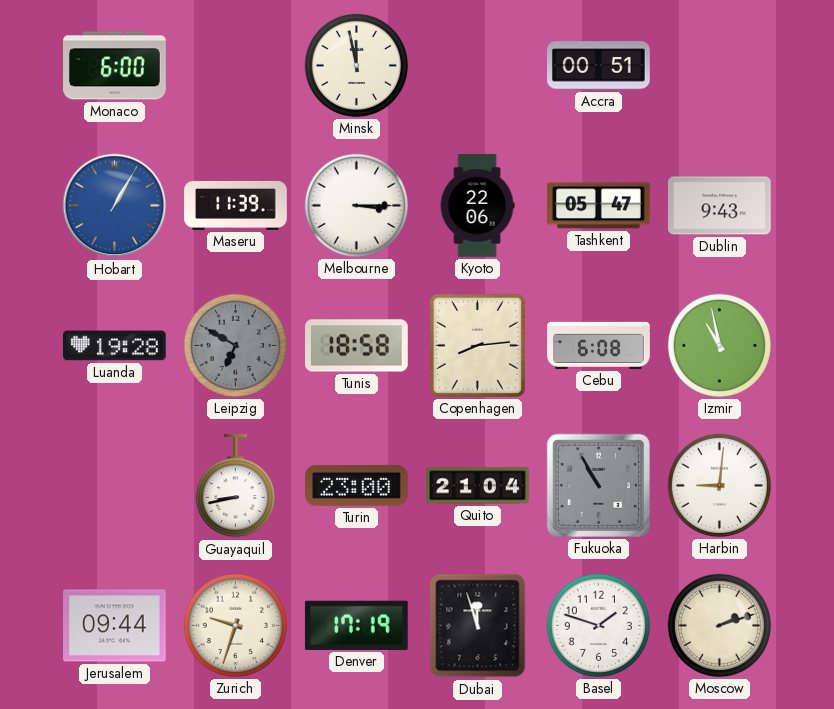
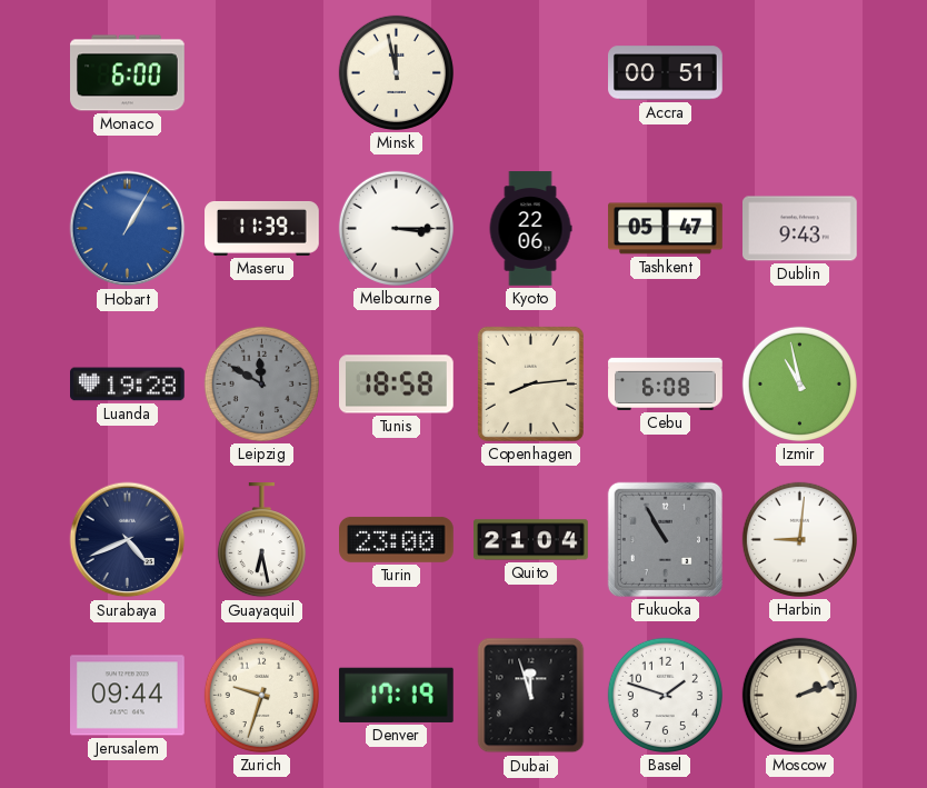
Leipzig: 6:50 -> 11:50 (261, 383)
Surabaya: none -> 4:41 (128, 540)
Guayaquil: 8:43 -> 6:28 (261, 541)
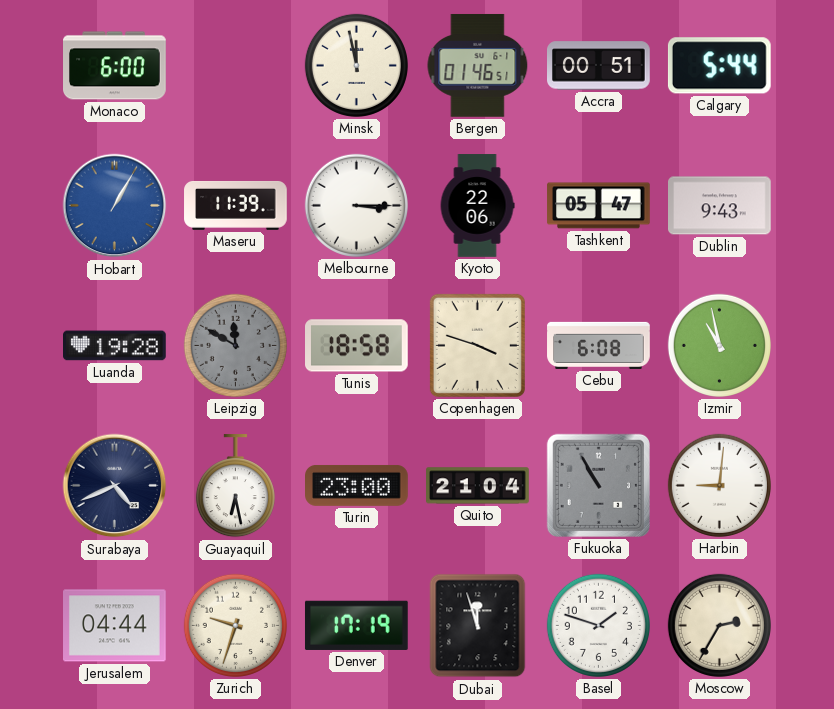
Bergen: none -> 01:46 (478, 66)
Calgary: none -> 5:44 (719, 66)
Copenhagen: 8:14 -> 3:48 (477, 345)
Jerusalem: 09:44 -> 04:44 (115, 626)
Moscow: 2:12 -> 2:35 (719, 625)
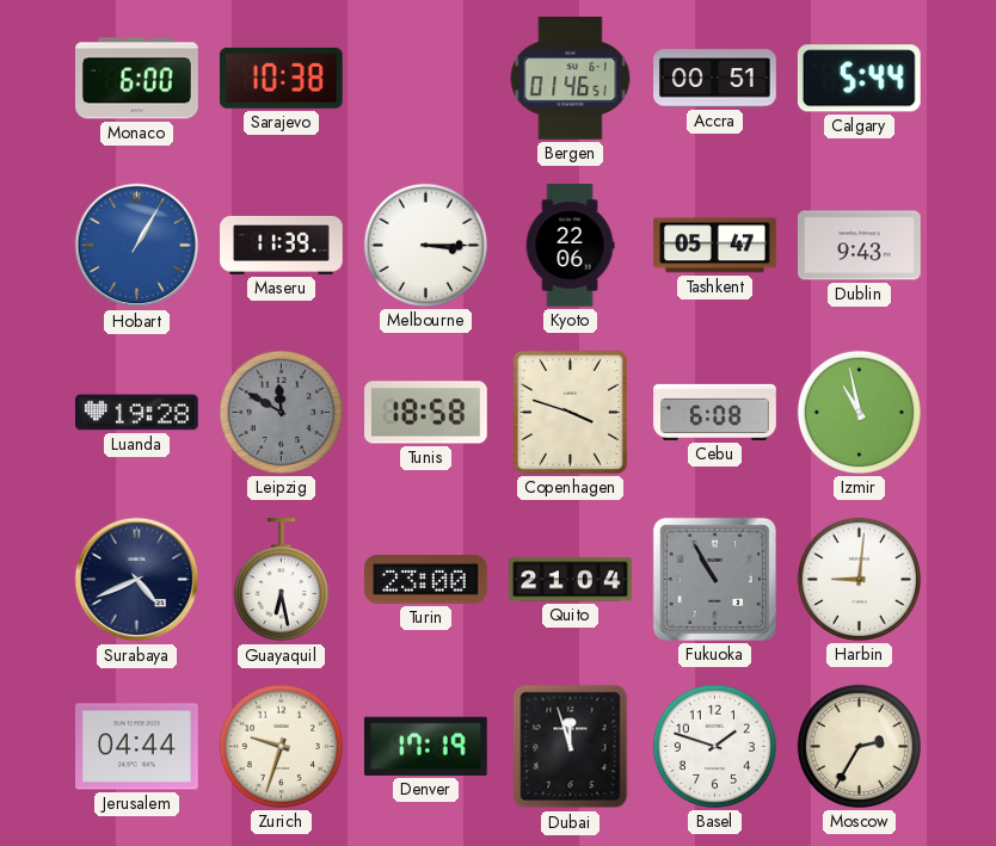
Sarajevo: none -> 10:38 (281, 78)
Minsk: 11:58 -> none (356, 65)
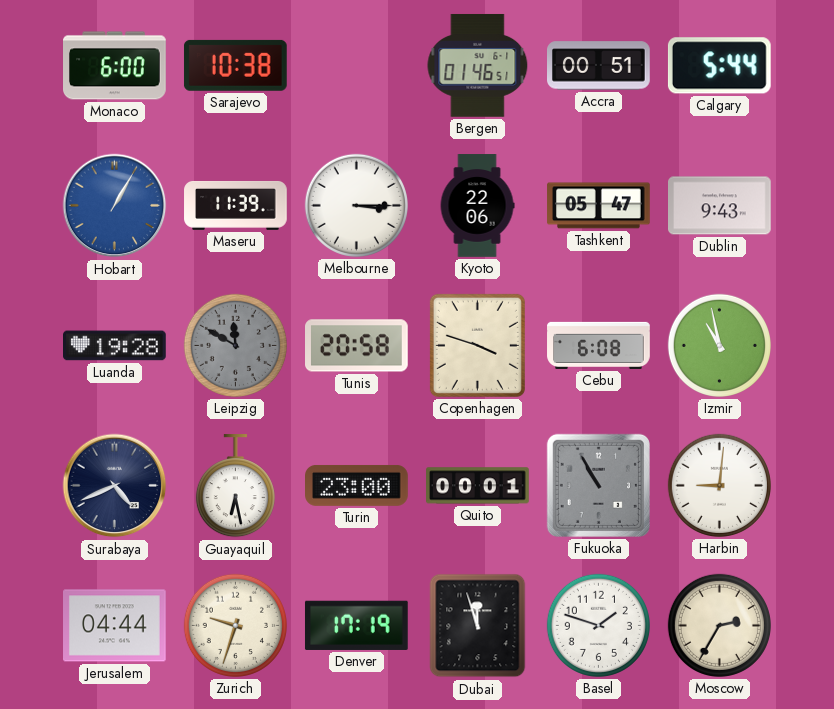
Tunis: 18:58 -> 20:58 (357, 346)
Quito: 21:04 -> 00:01 (478, 486)
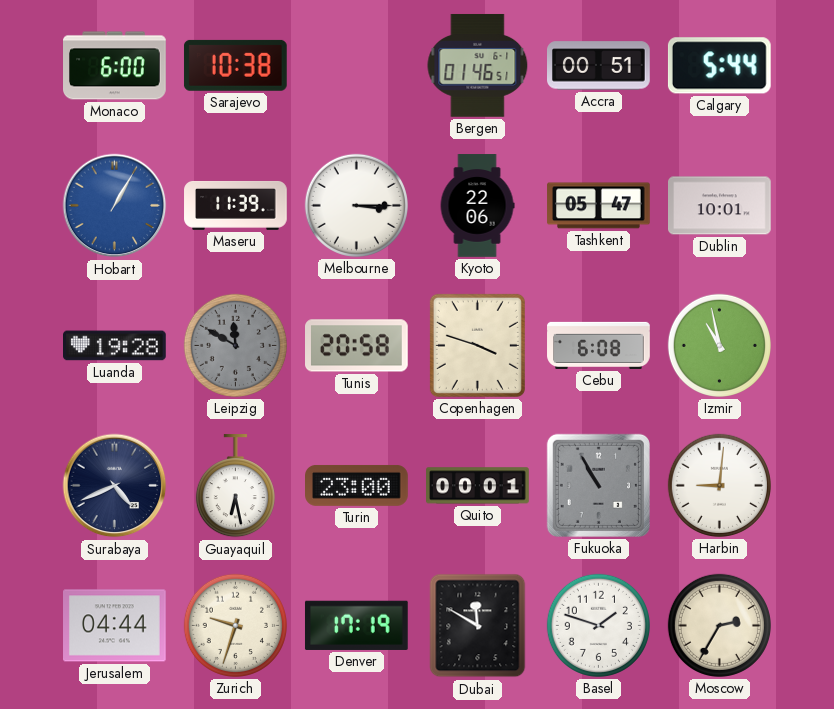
Dublin: 9:43 -> 10:01 (720, 206)
Dubai: 11:57 -> 11:50 (478, 626)
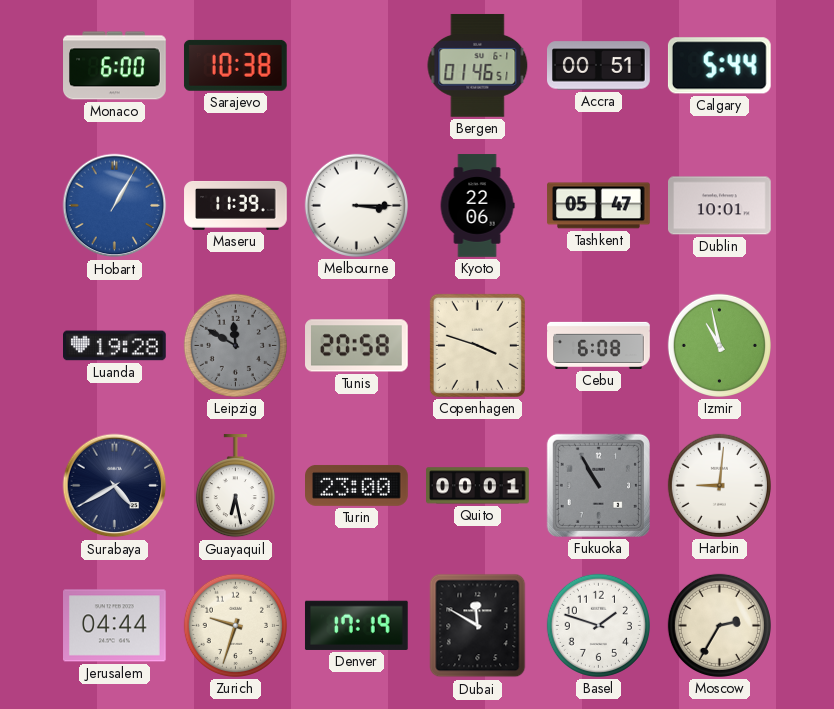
Surabaya: 4:41 -> 4:40 (115, 486)
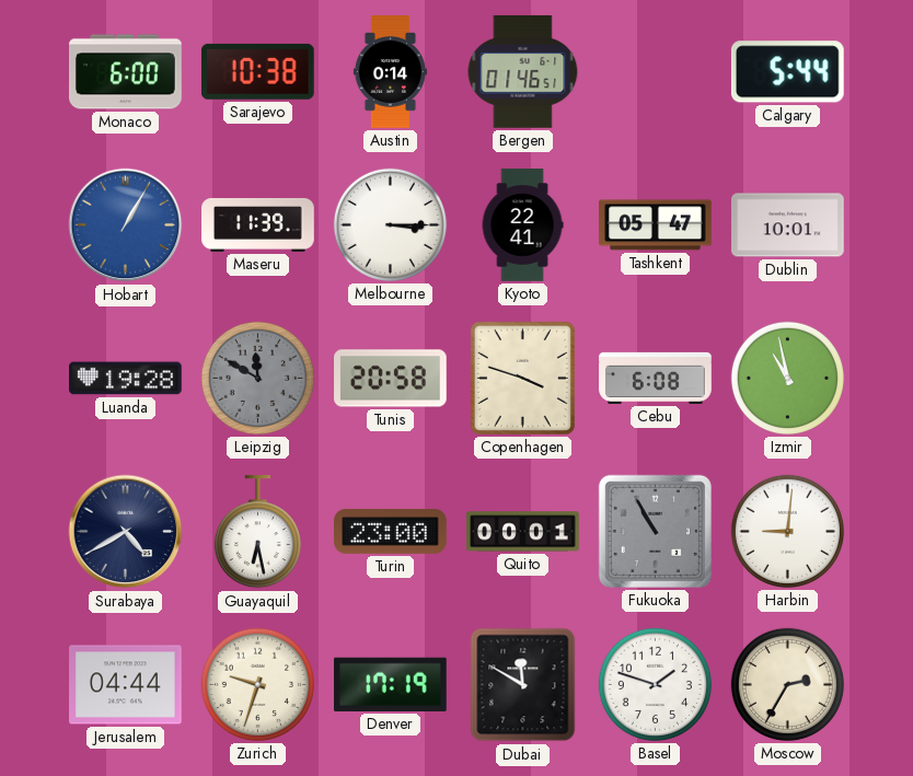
Austin: none -> 0:14 (390, 72)
Accra: 00:51 -> none (599, 66)
Kyoto: 22:06 -> 22:41 (522, 225)
